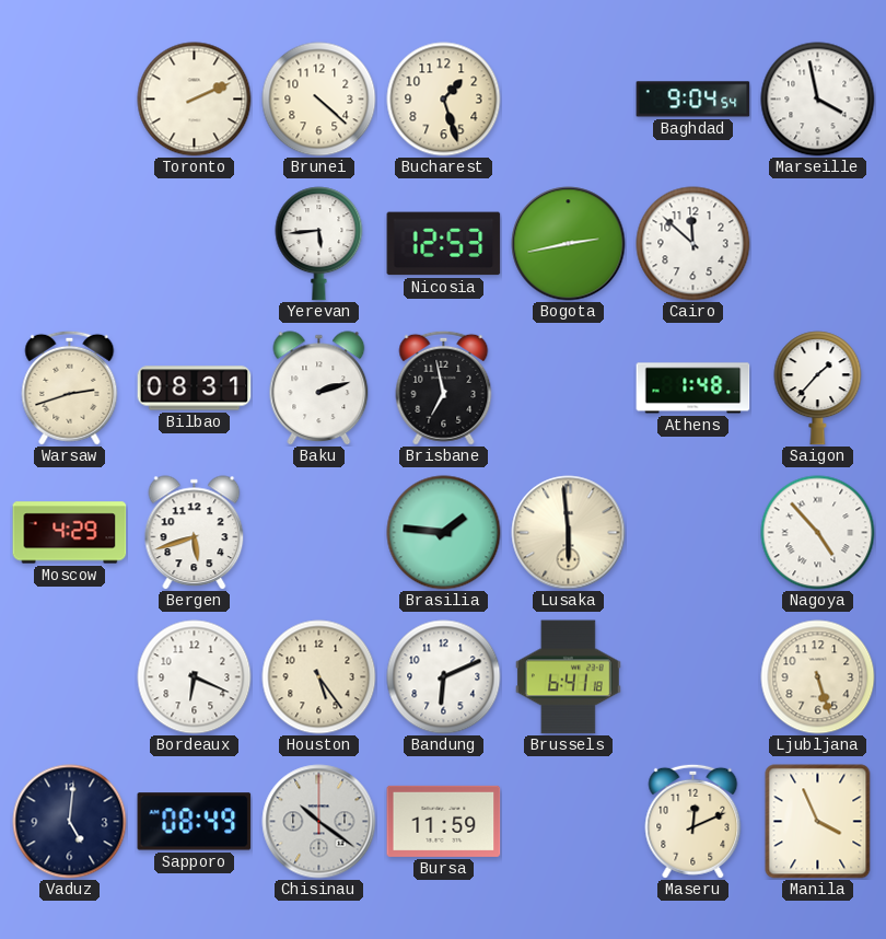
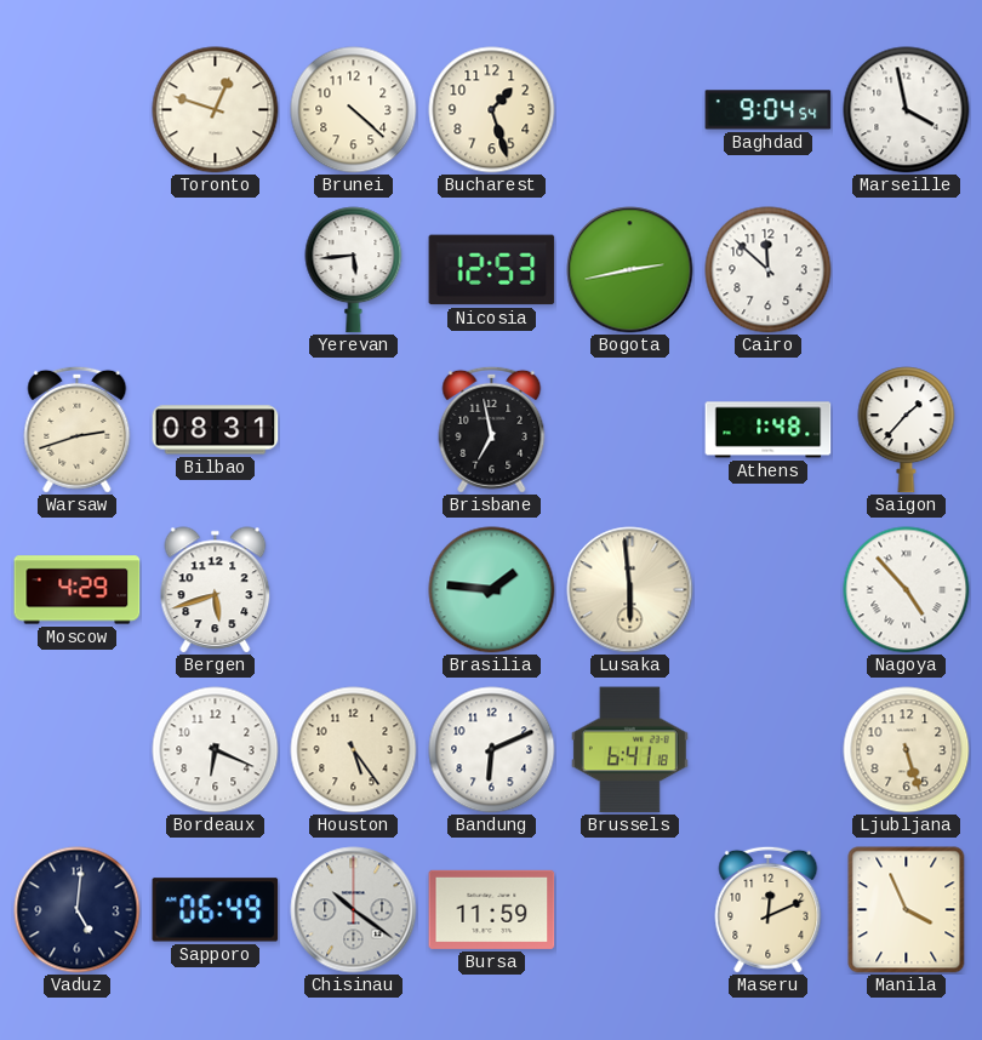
Toronto: 2:11 -> 12:48 (216, 110)
Baku: 2:12 -> none (319, 389)
Sapporo: 08:49 -> 06:49 (216, 910)
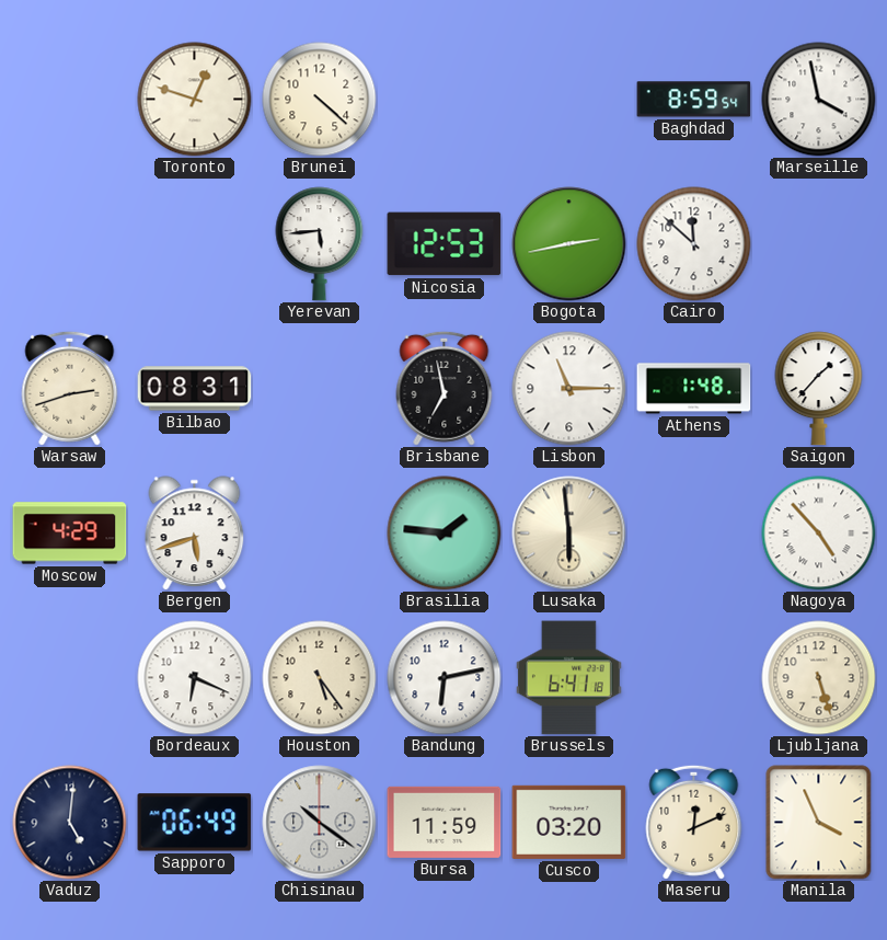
Bucharest: 1:27 -> none (492, 110)
Baghdad: 9:04 -> 8:59 (694, 100)
Lisbon: none -> 11:15 (569, 389)
Bandung: 6:11 -> 6:13 (445, 678)
Cusco: none -> 03:20 (569, 822)
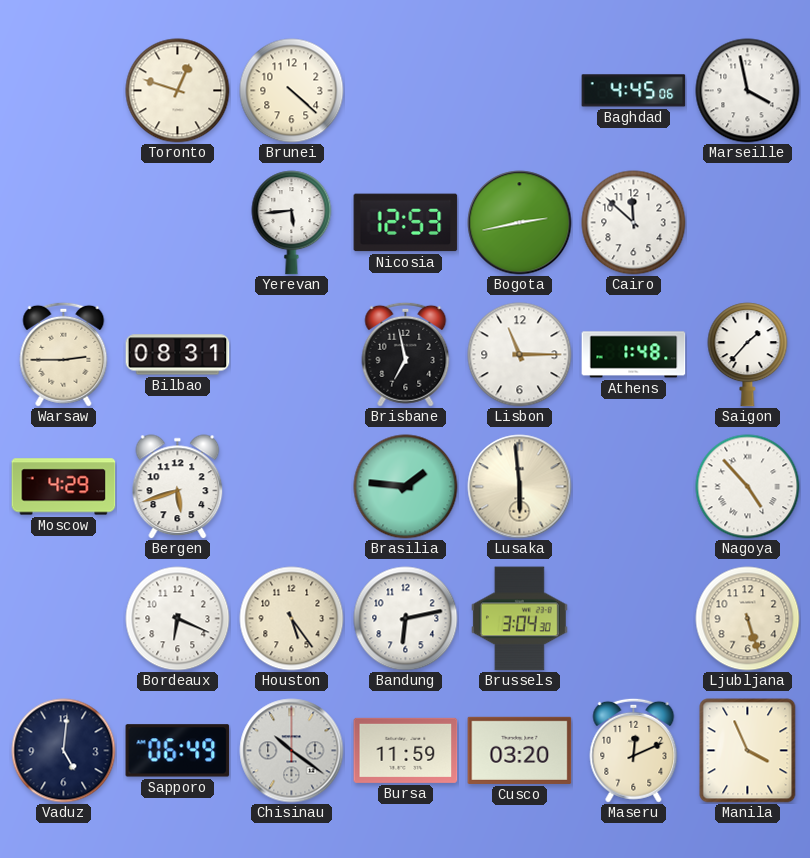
Baghdad: 8:59 -> 4:45 (634, 91)
Warsaw: 2:42 -> 2:45 (64, 354)
Brussels: 6:41 -> 3:04 (519, 619)
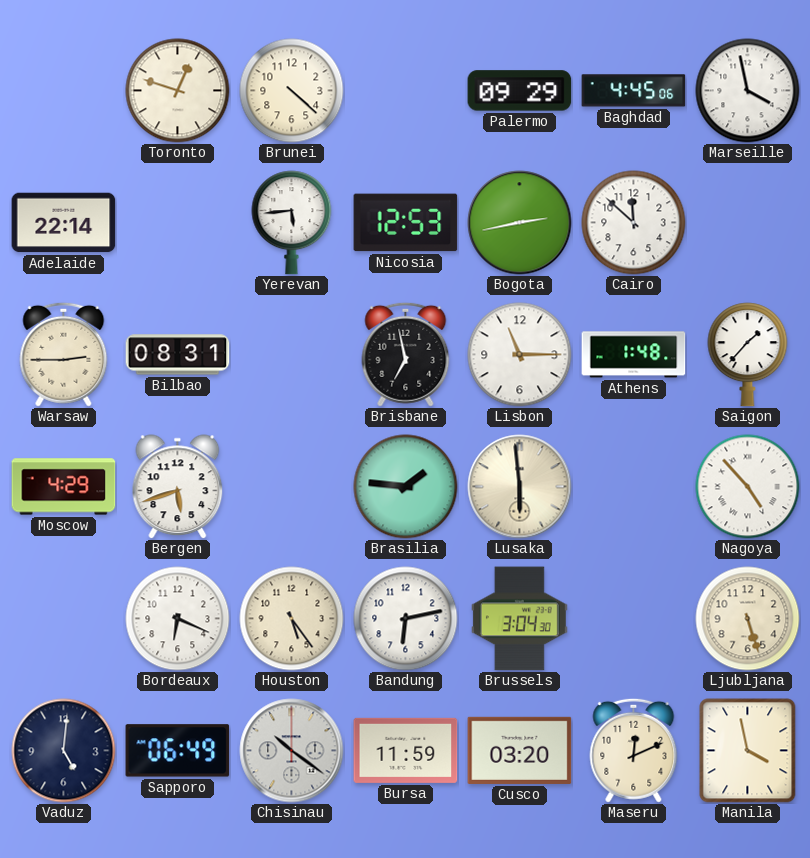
Palermo: none -> 09:29 (520, 91)
Adelaide: none -> 22:14 (64, 223)
Manila: 3:56 -> 3:58 (748, 751)
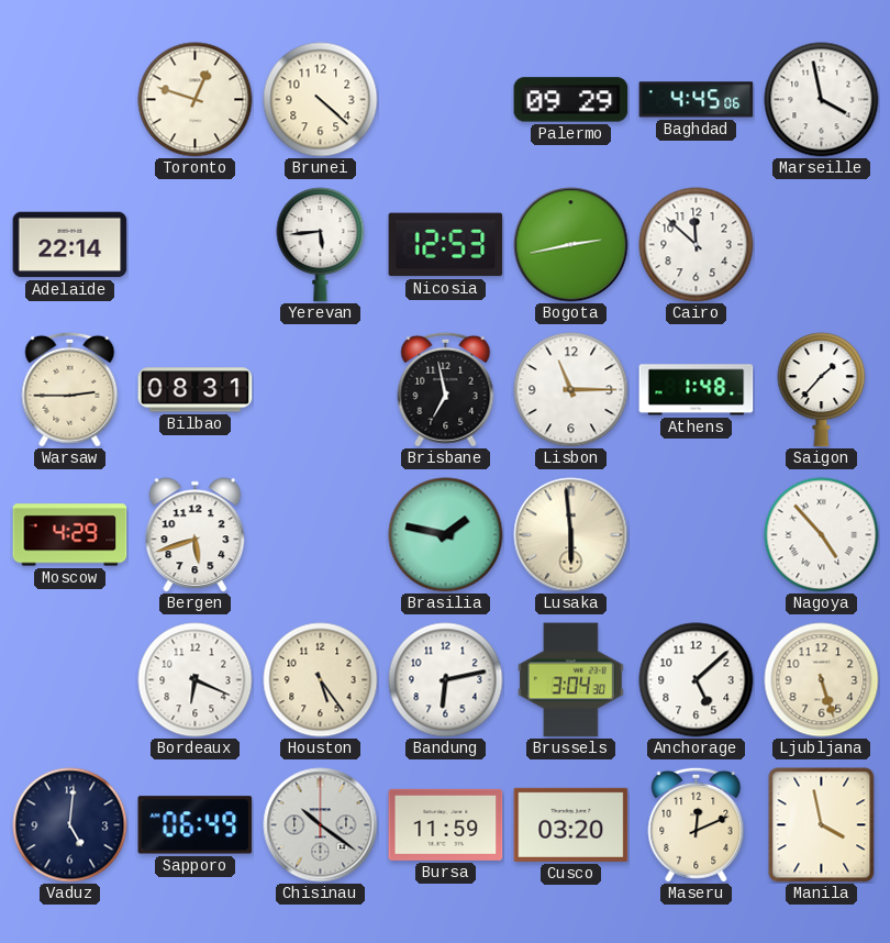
Brasilia: 1:46 -> 1:47 (446, 535)
Anchorage: none -> 5:08 (697, 680)
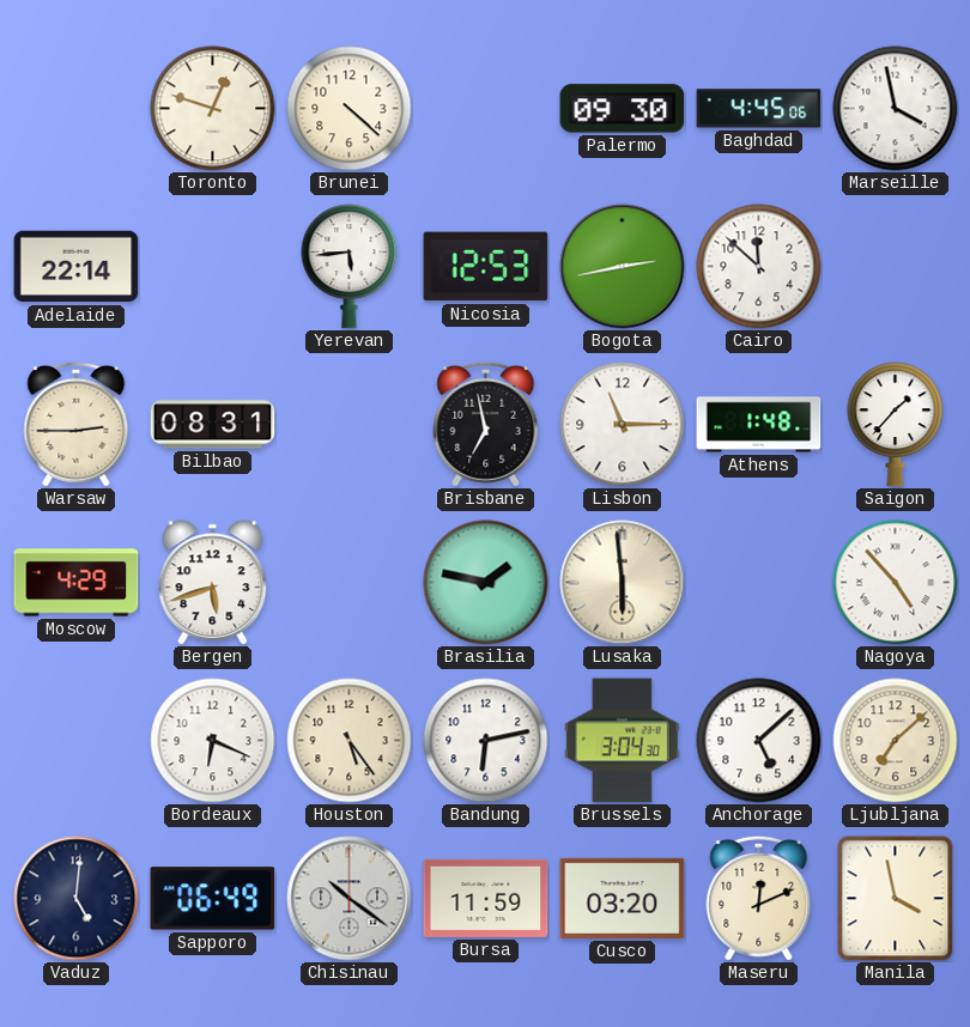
Palermo: 09:29 -> 09:30 (623, 109)
Ljubljana: 5:27 -> 7:08 (896, 741)
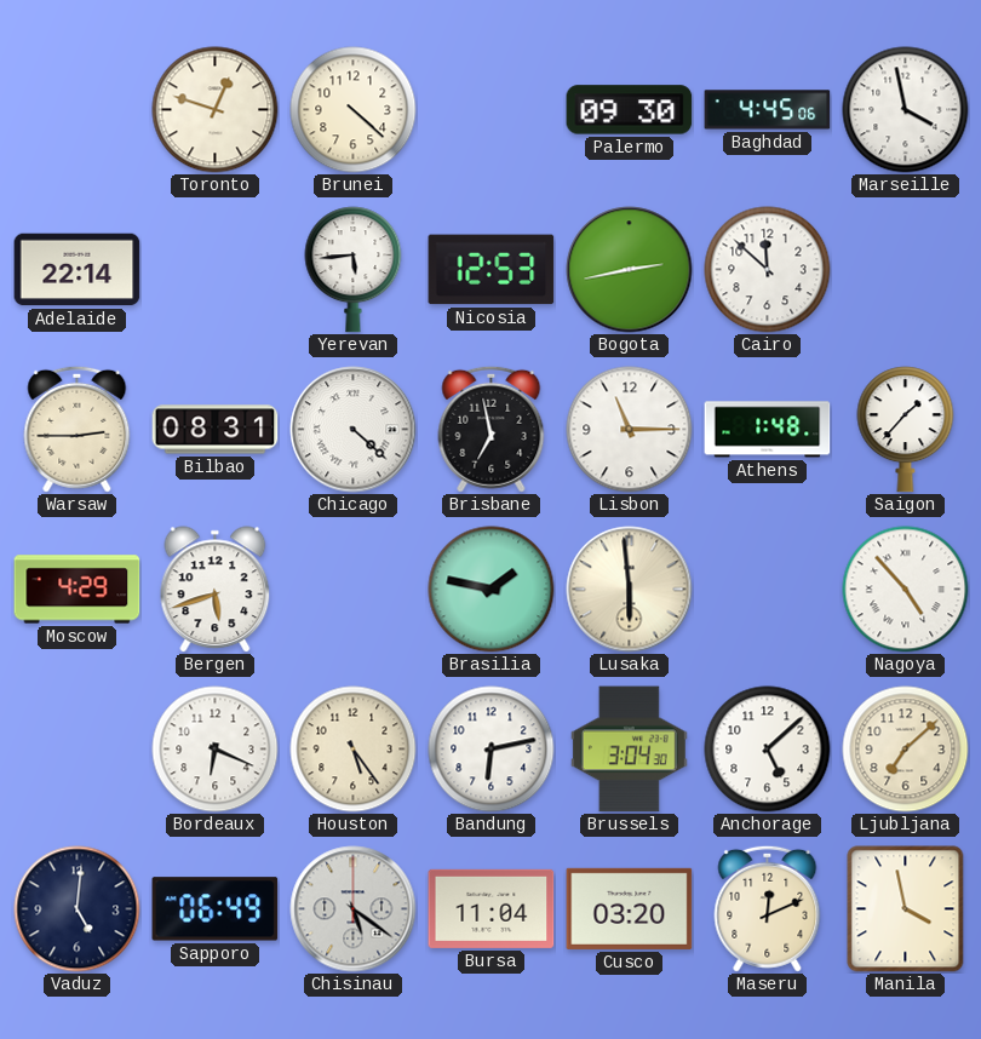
Chicago: none -> 4:22 (354, 430)
Chisinau: 10:21 -> 5:21 (354, 909)
Bursa: 11:59 -> 11:04 (492, 908)
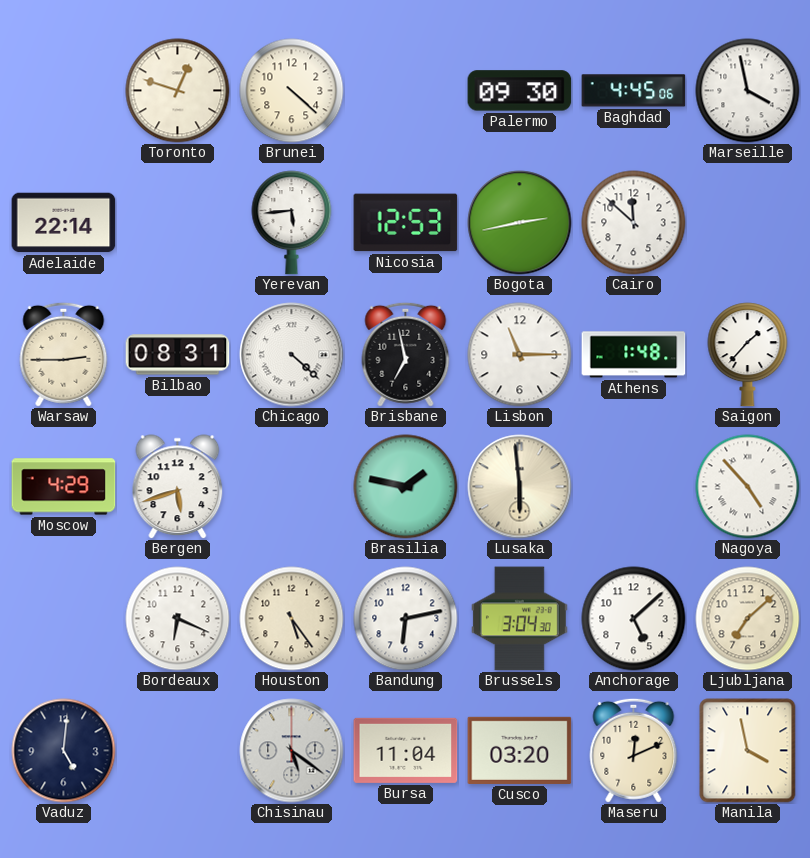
Sapporo: 06:49 -> none (216, 909)
